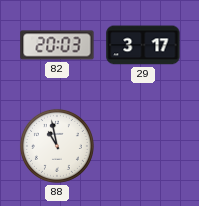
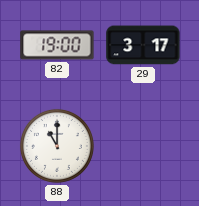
82: 20:03 -> 19:00 (57, 45)
88: 10:58 -> 11:00 (57, 146)
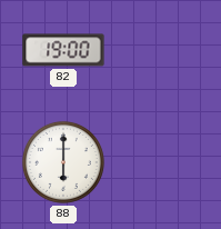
29: 3:17 -> none (143, 45)
88: 11:00 -> 6:00 (63, 162)
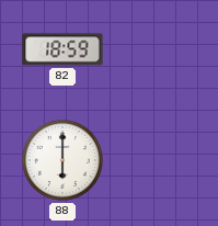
82: 19:00 -> 18:59 (62, 49)
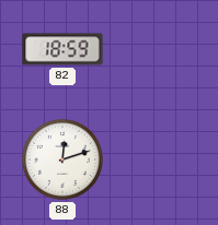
88: 6:00 -> 12:12 (62, 159)
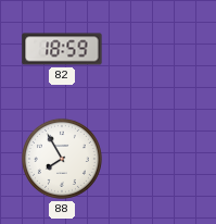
88: 12:12 -> 7:55 (62, 159)
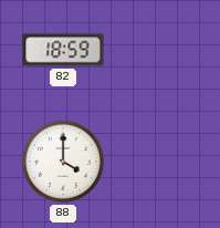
88: 7:55 -> 4:00 (63, 162)
